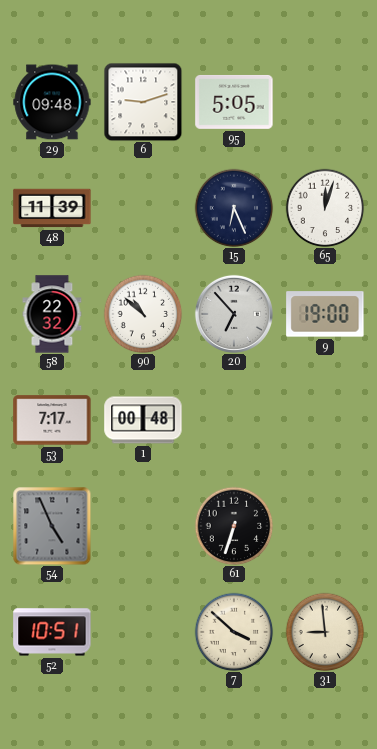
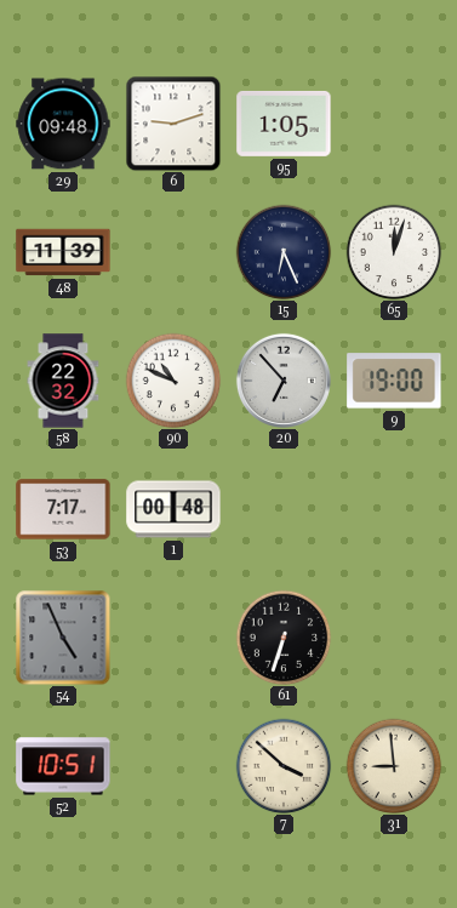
95: 5:05 -> 1:05 (284, 124)
90: 10:52 -> 10:49 (173, 381)
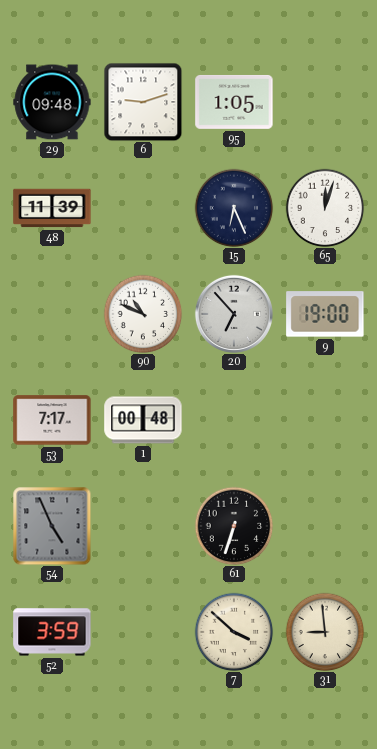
58: 22:32 -> none (63, 381)
52: 10:51 -> 3:59 (52, 632)
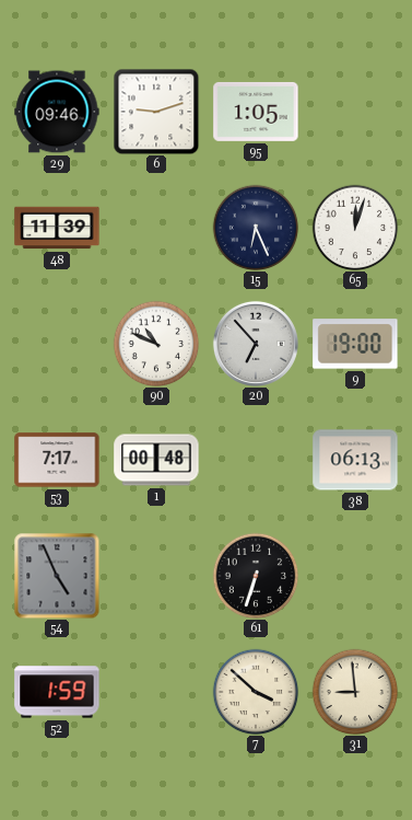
29: 09:48 -> 09:46 (57, 112)
38: none -> 06:13 (355, 460)
52: 3:59 -> 1:59 (57, 692)
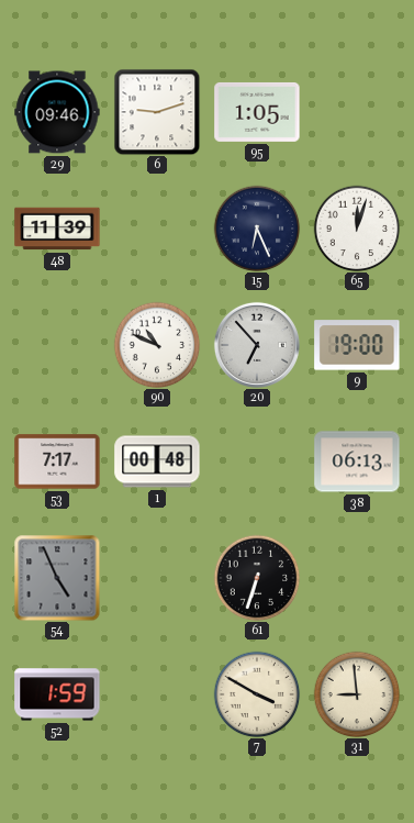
7: 3:52 -> 3:50 (257, 694)
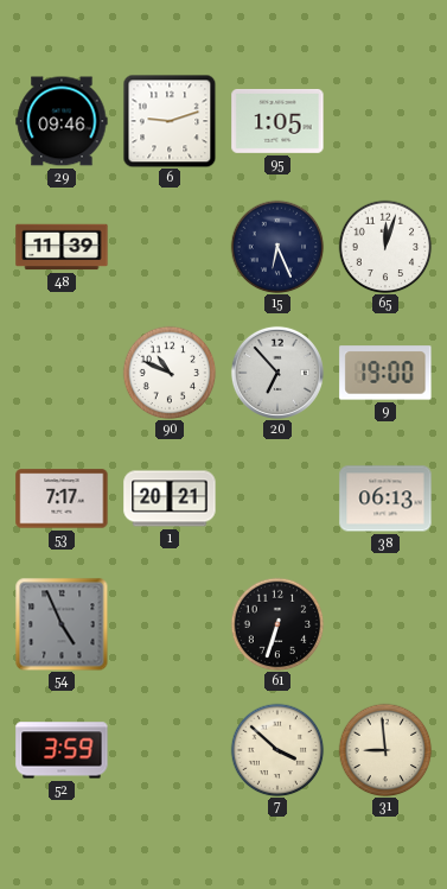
1: 00:48 -> 20:21 (170, 499)
52: 1:59 -> 3:59 (62, 750)
7: 3:50 -> 3:52 (277, 750)
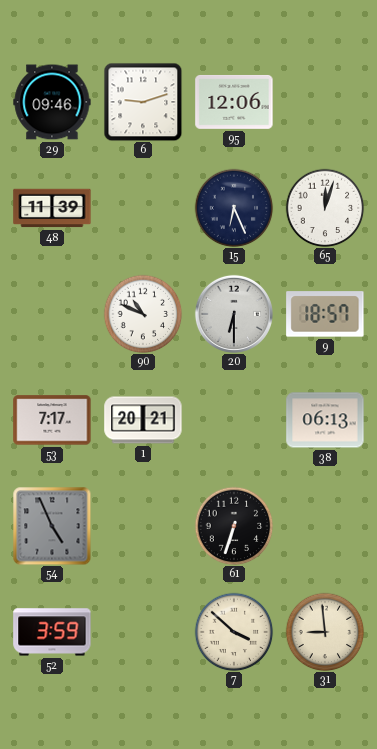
95: 1:05 -> 12:06 (234, 102)
20: 6:53 -> 6:30 (234, 314)
9: 19:00 -> 18:57 (325, 314)
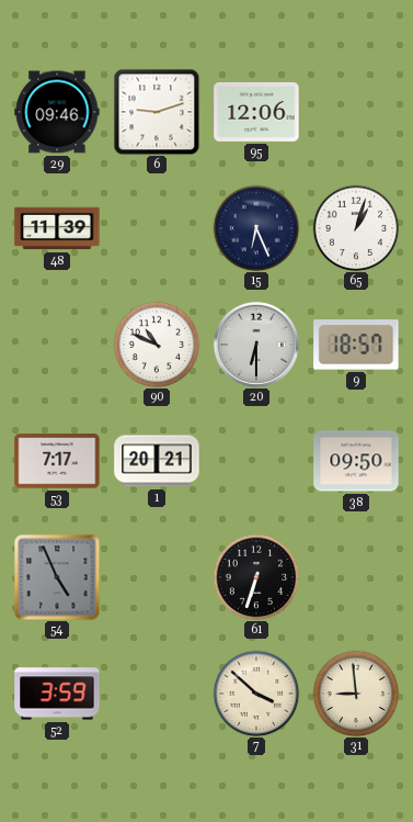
65: 12:03 -> 1:03 (356, 228)
38: 06:13 -> 09:50 (356, 461)
